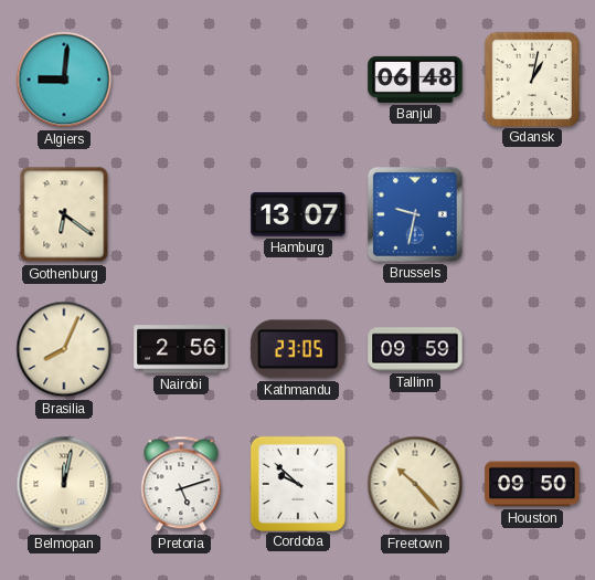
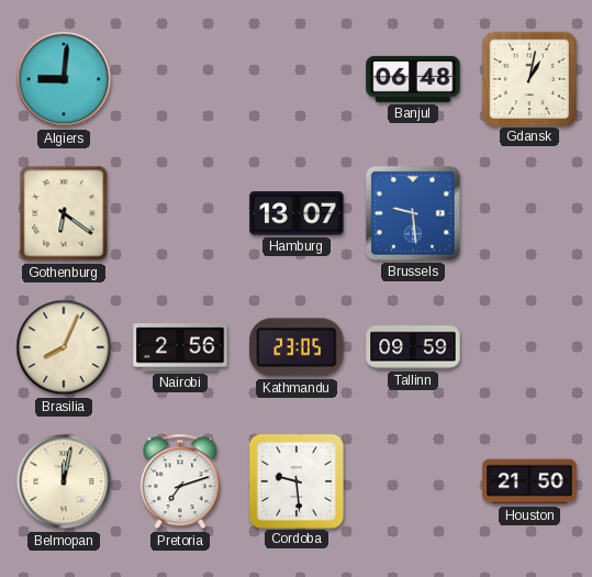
Brussels: 9:32 -> 9:29 (413, 213)
Pretoria: 5:12 -> 7:12 (180, 481)
Cordoba: 9:52 -> 9:29 (295, 480)
Freetown: 10:23 -> none (415, 484)
Houston: 09:50 -> 21:50 (529, 481)
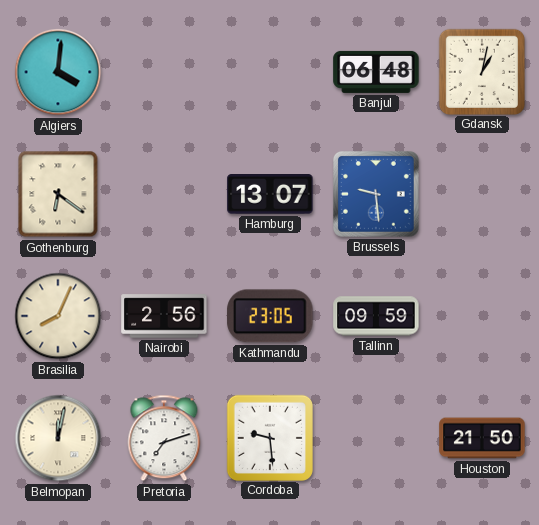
Algiers: 9:01 -> 4:01 (58, 72)
